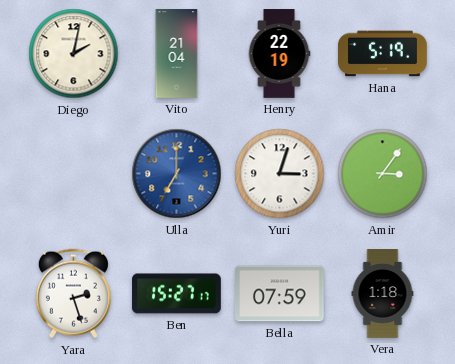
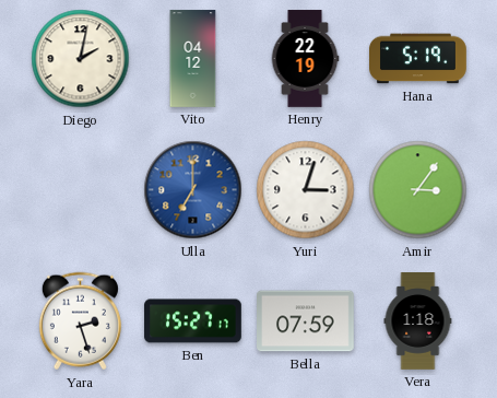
Vito: 21:04 -> 04:12 (193, 59)
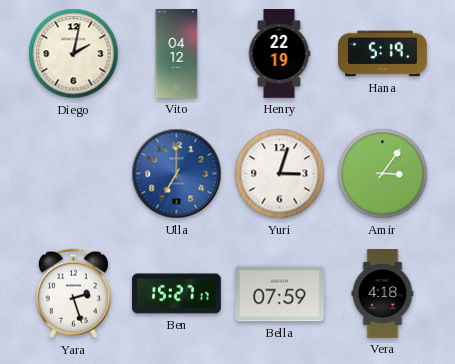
Vera: 1:18 -> 4:18 (383, 294)
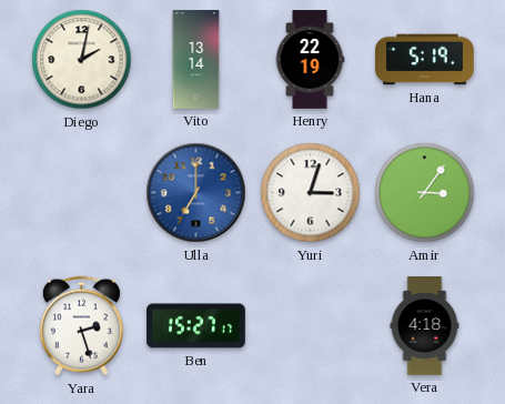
Vito: 04:12 -> 13:14 (196, 60)
Bella: 07:59 -> none (280, 294)
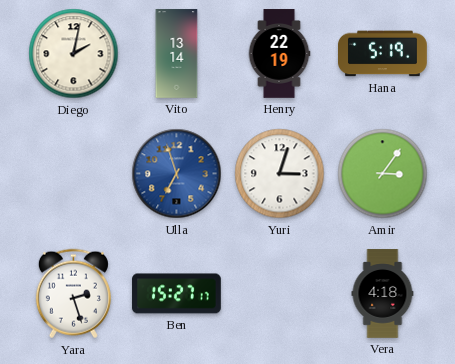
Ulla: 7:00 -> 6:57 (177, 174)
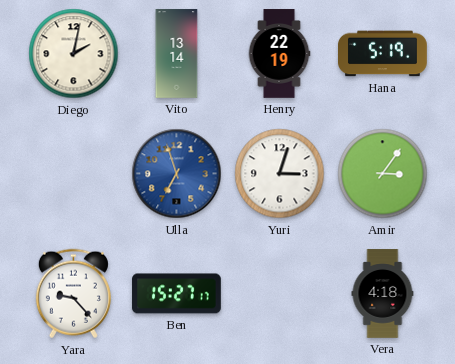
Yara: 2:27 -> 9:23 (73, 294)
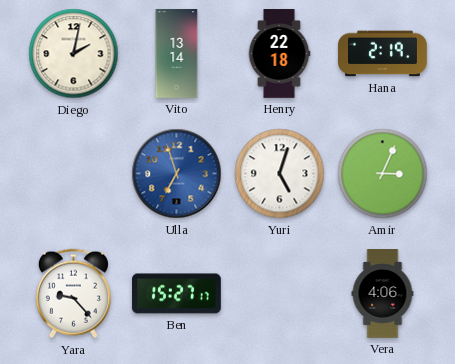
Henry: 22:19 -> 22:18 (279, 54)
Hana: 5:19 -> 2:19 (383, 54)
Yuri: 3:03 -> 5:03 (280, 174)
Amir: 3:06 -> 3:04 (383, 174)
Vera: 4:18 -> 4:06 (383, 294)
